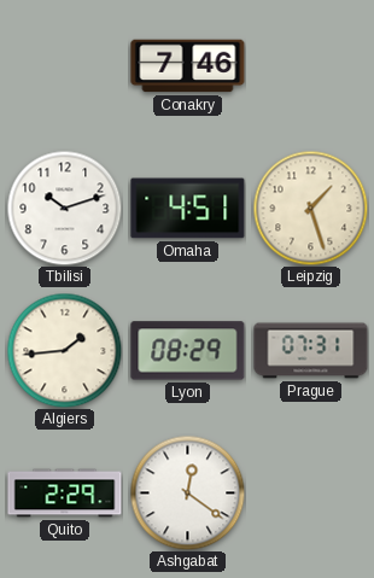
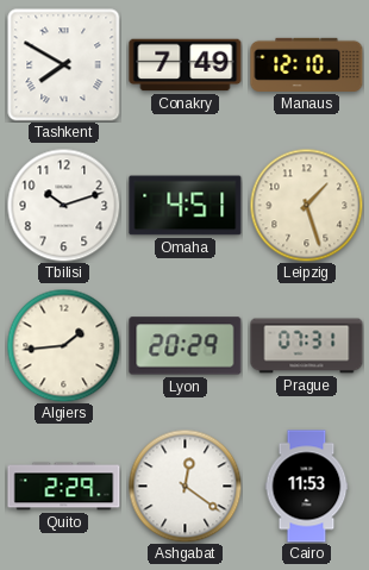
Tashkent: none -> 7:50 (63, 64)
Conakry: 7:46 -> 7:49 (186, 65)
Manaus: none -> 12:10 (307, 64)
Lyon: 08:29 -> 20:29 (186, 346)
Cairo: none -> 11:53 (307, 487)
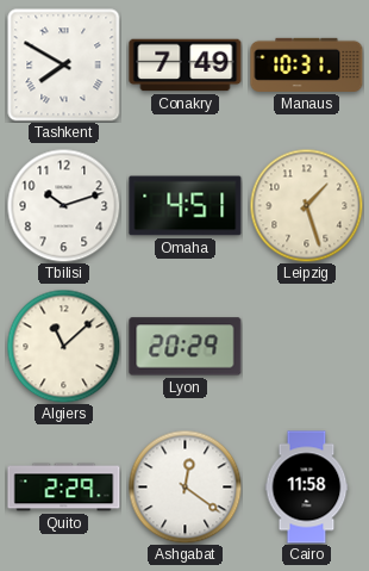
Manaus: 12:10 -> 10:31 (307, 64)
Algiers: 1:44 -> 11:08 (63, 346)
Prague: 07:31 -> none (307, 346)
Cairo: 11:53 -> 11:58 (307, 488)
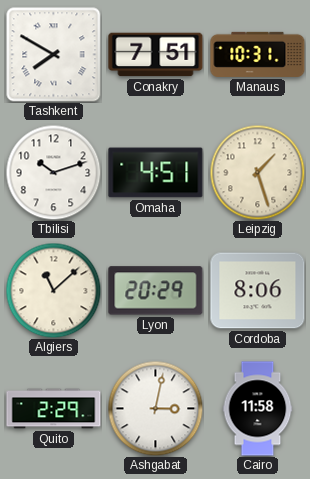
Conakry: 7:49 -> 7:51 (156, 55)
Cordoba: none -> 8:06 (258, 291)
Ashgabat: 12:21 -> 3:02 (155, 408)
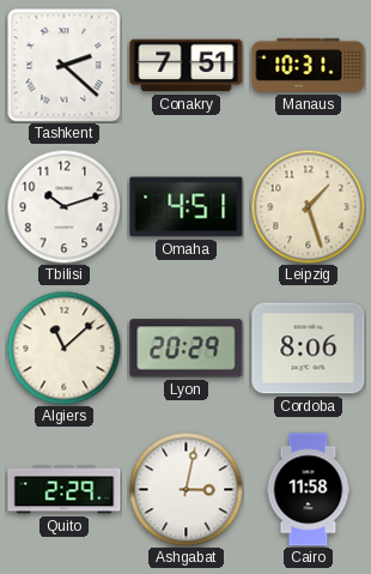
Tashkent: 7:50 -> 2:22 (63, 65)
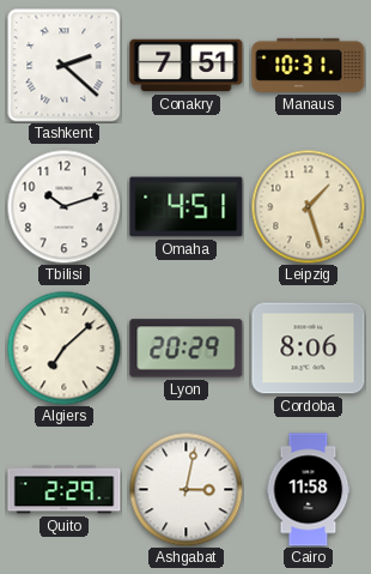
Algiers: 11:08 -> 7:08 (63, 348)
